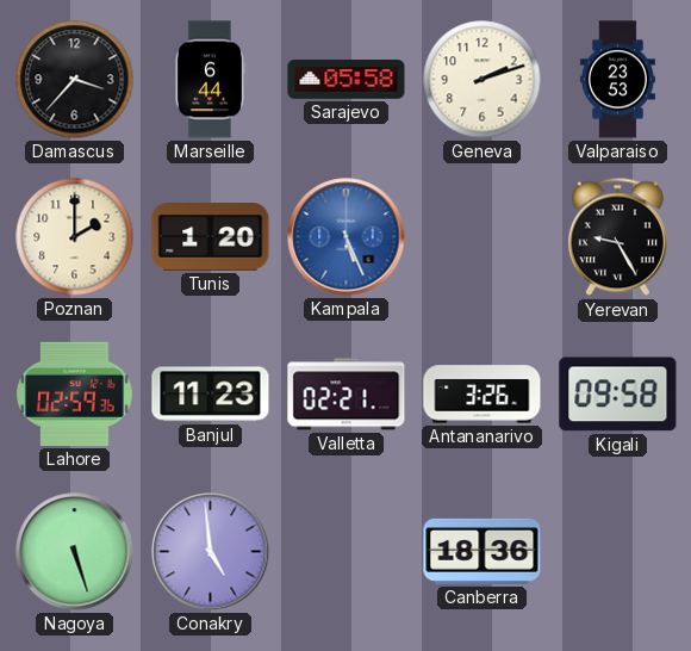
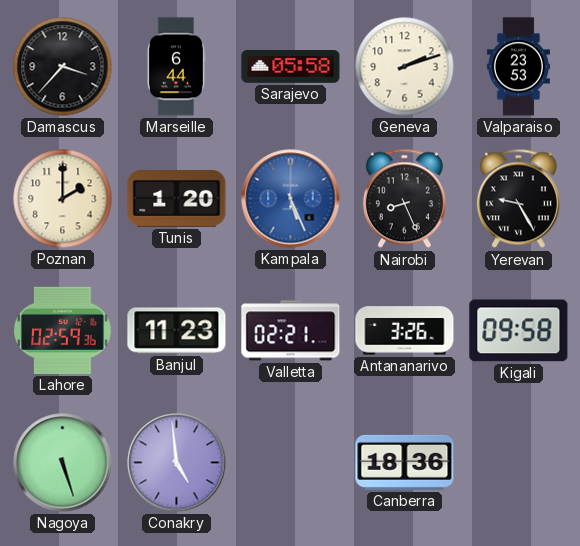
Nairobi: none -> 8:26 (404, 199)
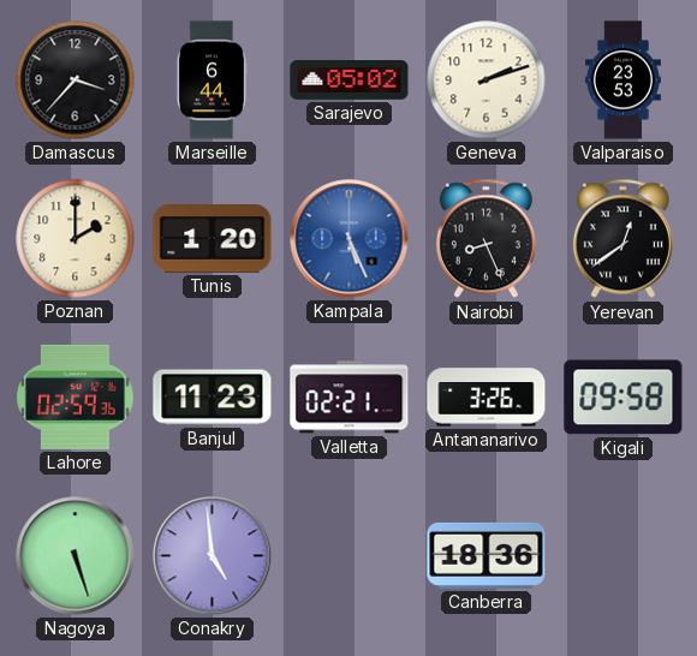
Sarajevo: 05:58 -> 05:02 (350, 80)
Yerevan: 9:25 -> 12:39 (622, 239)
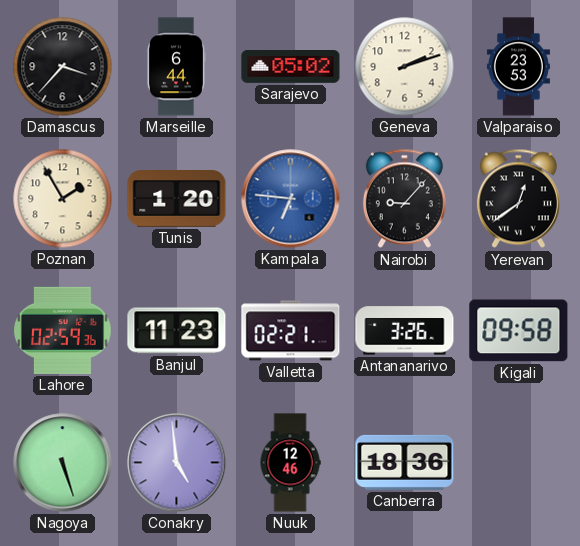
Poznan: 2:00 -> 1:55 (63, 199)
Kampala: 5:26 -> 6:46 (291, 199)
Nairobi: 8:26 -> 9:07 (404, 199)
Nuuk: none -> 12:46 (290, 463)
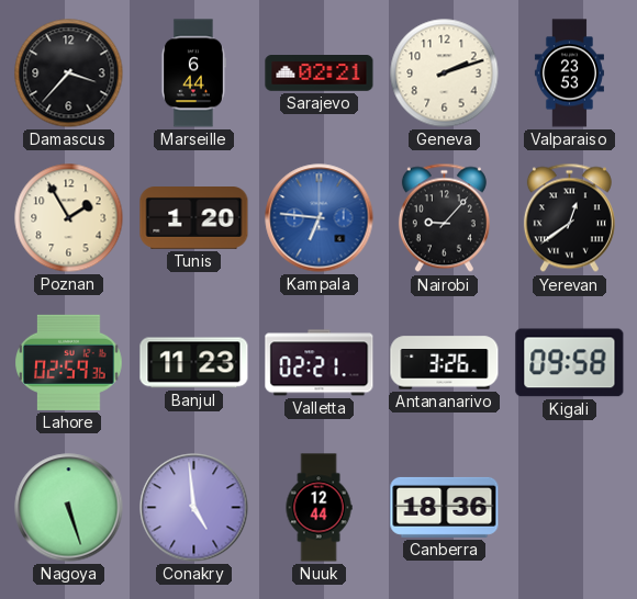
Sarajevo: 05:02 -> 02:21 (320, 74)
Nuuk: 12:46 -> 12:44 (318, 508)
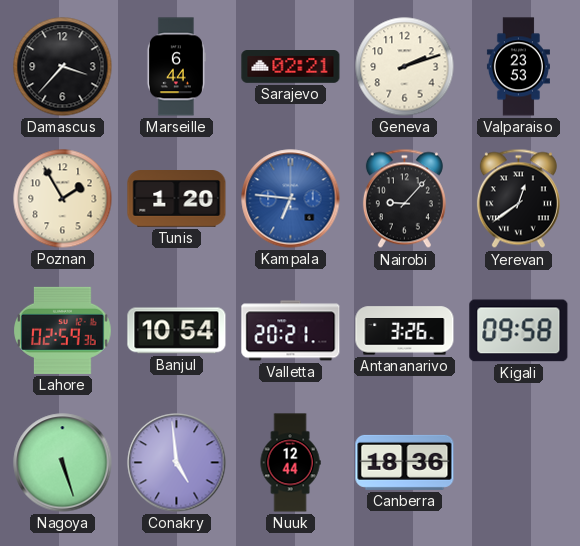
Banjul: 11:23 -> 10:54 (177, 331)
Valletta: 02:21 -> 20:21 (291, 331)
